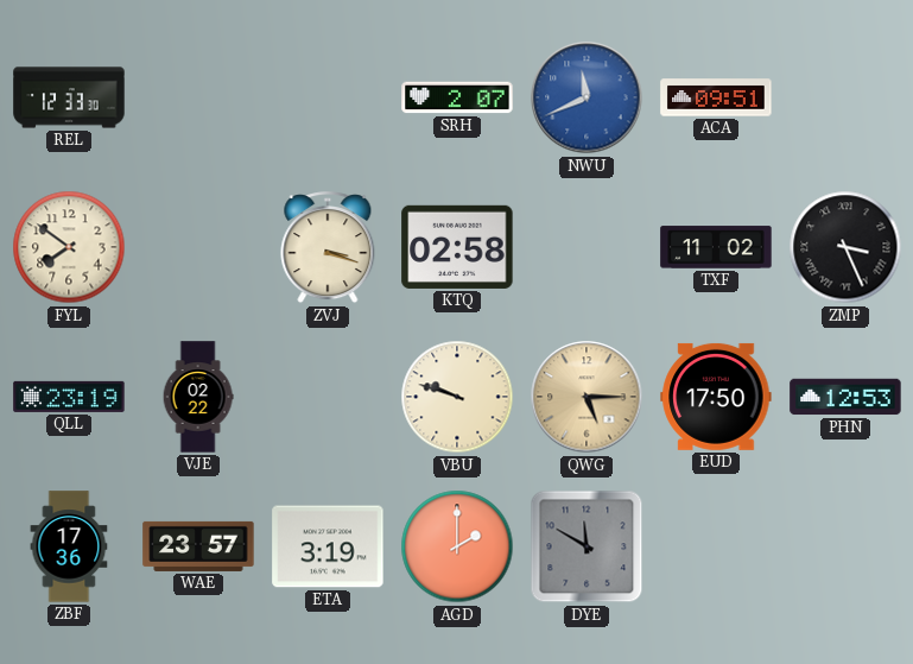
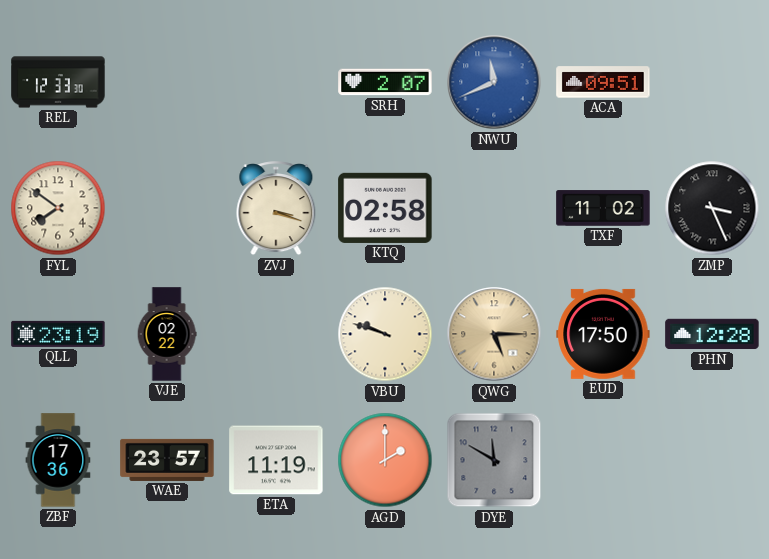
PHN: 12:53 -> 12:28 (712, 334)
ETA: 3:19 -> 11:19 (276, 460)
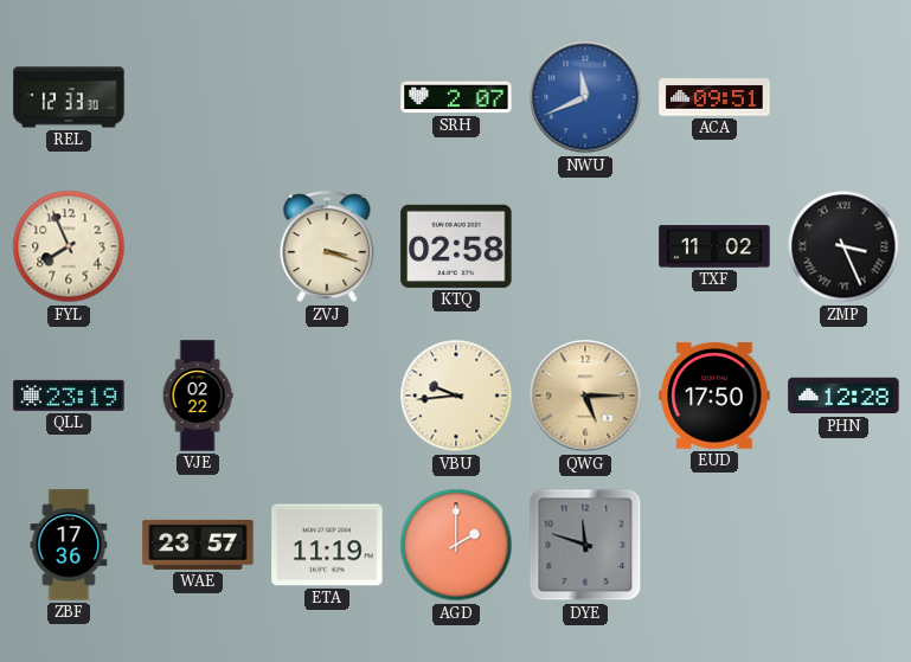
FYL: 7:51 -> 7:56 (69, 246)
VBU: 9:48 -> 9:44 (456, 396)
DYE: 11:50 -> 11:48 (585, 545)
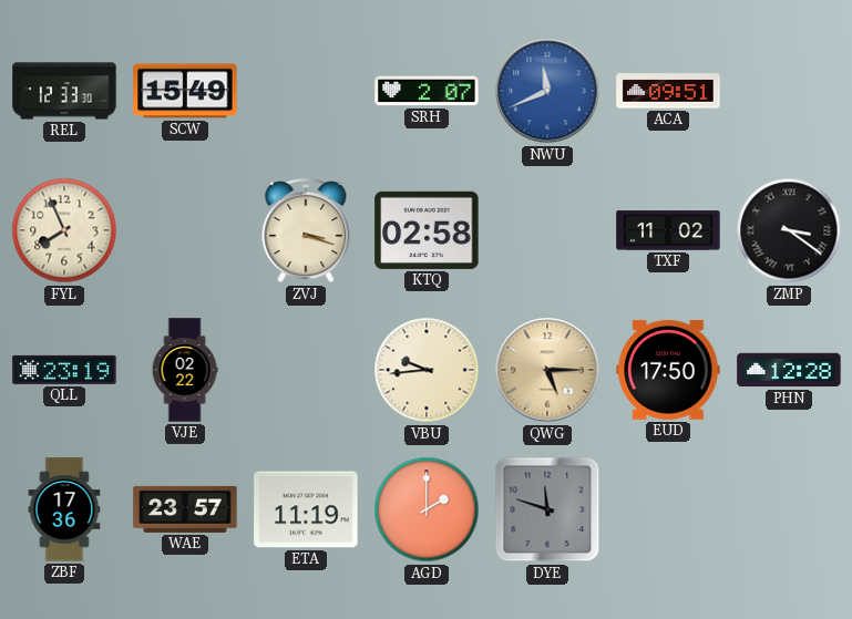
SCW: none -> 15:49 (185, 91)
ZMP: 3:26 -> 3:21 (789, 230)
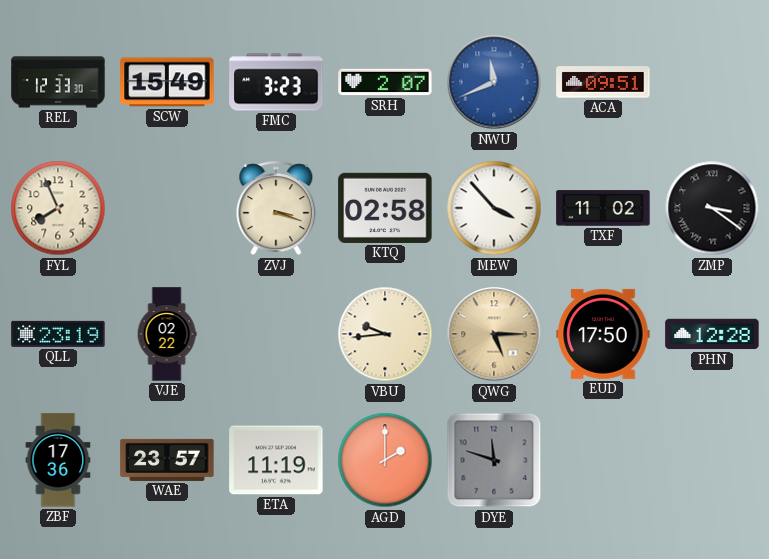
FMC: none -> 3:23 (276, 82)
MEW: none -> 3:53 (494, 208)
